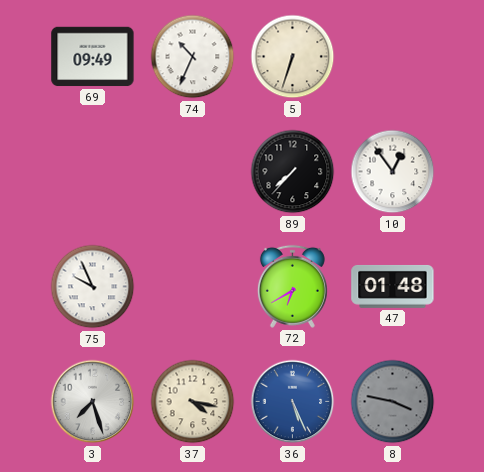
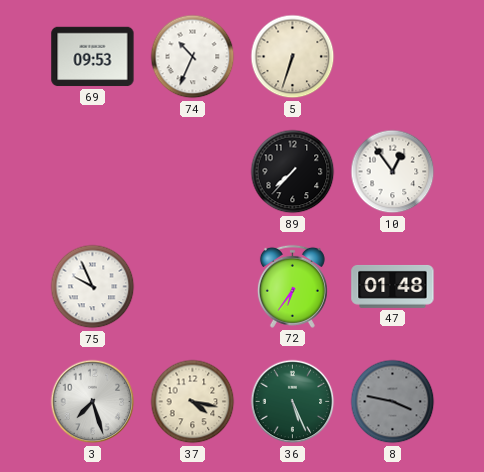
69: 09:49 -> 09:53 (93, 57)
72: 6:40 -> 6:36 (292, 286)
36 dial: blue -> green (293, 402)
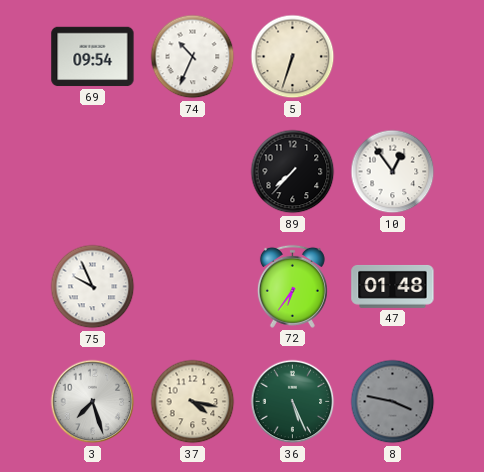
69: 09:53 -> 09:54 (93, 57)
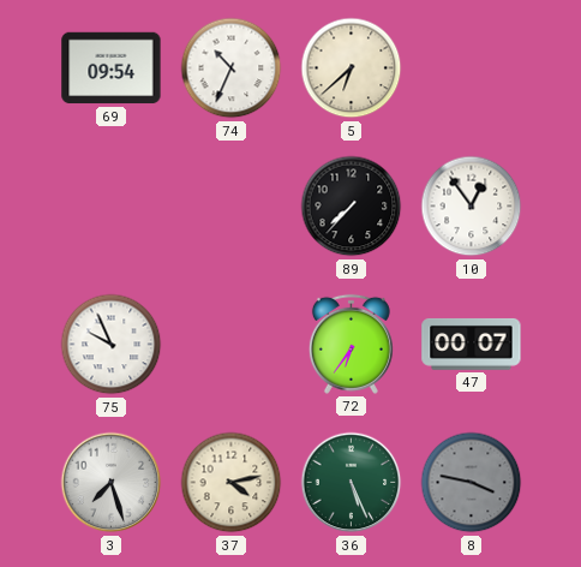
5: 6:33 -> 6:38 (352, 68)
47: 01:48 -> 00:07 (472, 344)
37: 4:17 -> 4:13 (232, 483)
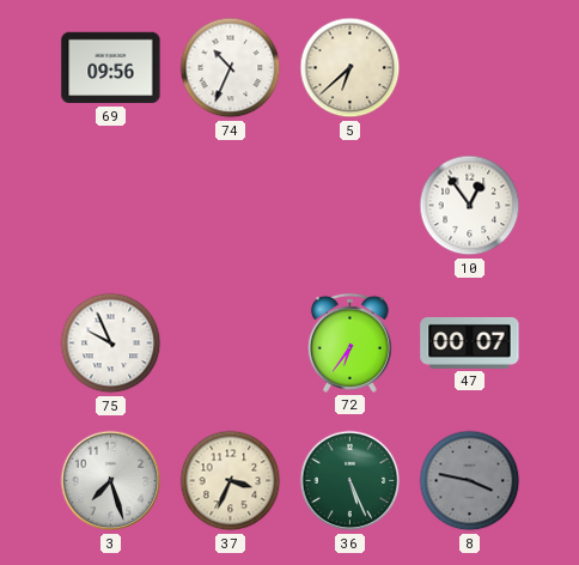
69: 09:54 -> 09:56 (111, 68)
89: 7:37 -> none (352, 207)
37: 4:13 -> 3:34 (231, 481)
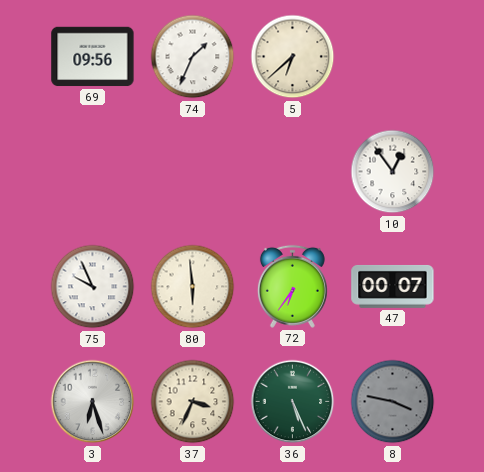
74: 10:34 -> 1:34 (193, 57)
80: none -> 5:59 (193, 287)
3: 7:27 -> 6:27 (93, 402)
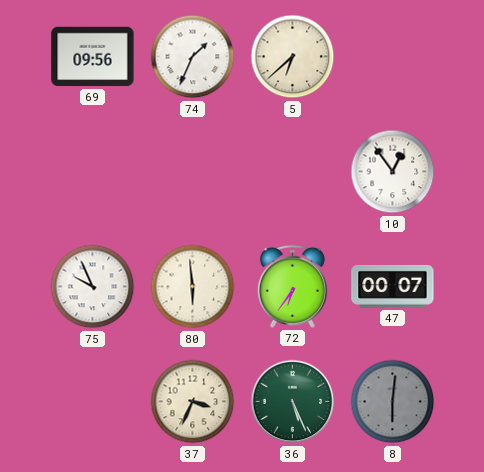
3: 6:27 -> none (93, 402)
8: 3:47 -> 6:01 (393, 402)
